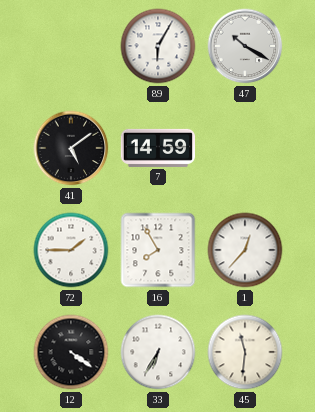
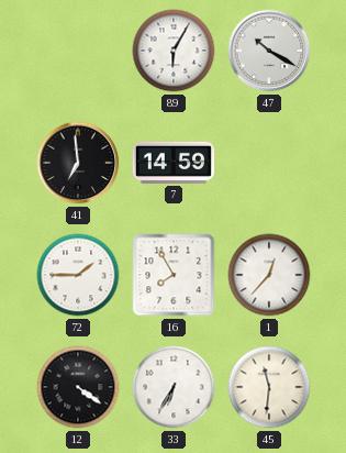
41: 5:09 -> 6:59 (78, 163)
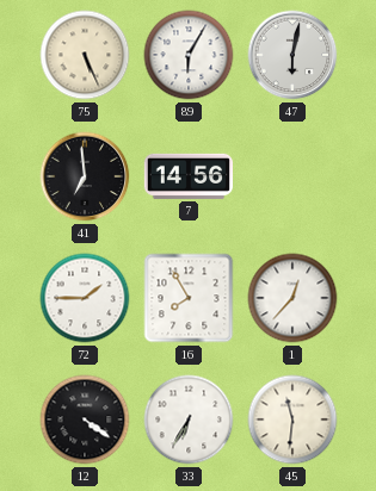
75: none -> 5:26 (85, 55)
47: 10:20 -> 6:02 (292, 55)
7: 14:59 -> 14:56 (187, 176)
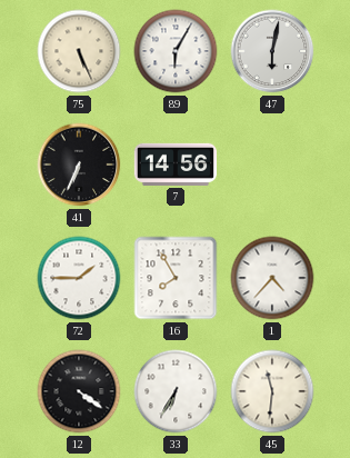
41: 6:59 -> 6:34 (79, 165)
1: 12:37 -> 4:37 (272, 278)
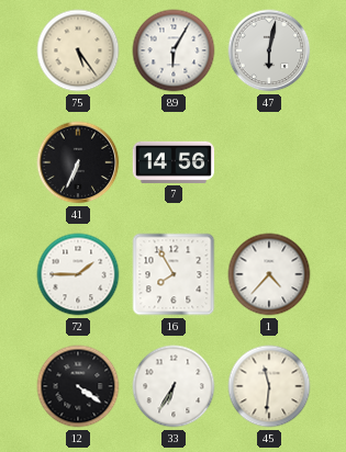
75: 5:26 -> 5:24 (78, 50)
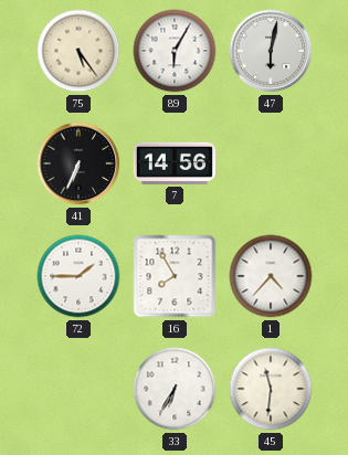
12: 4:21 -> none (78, 386)
